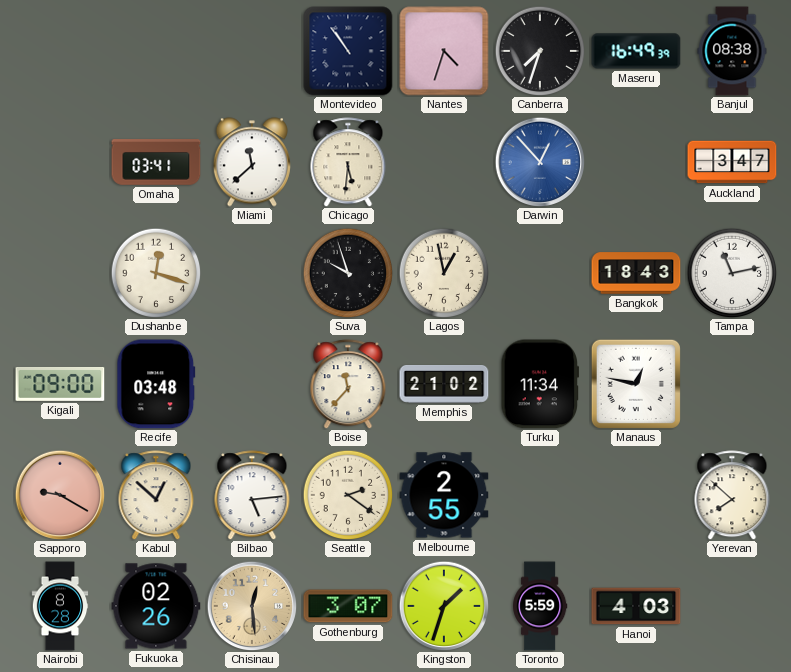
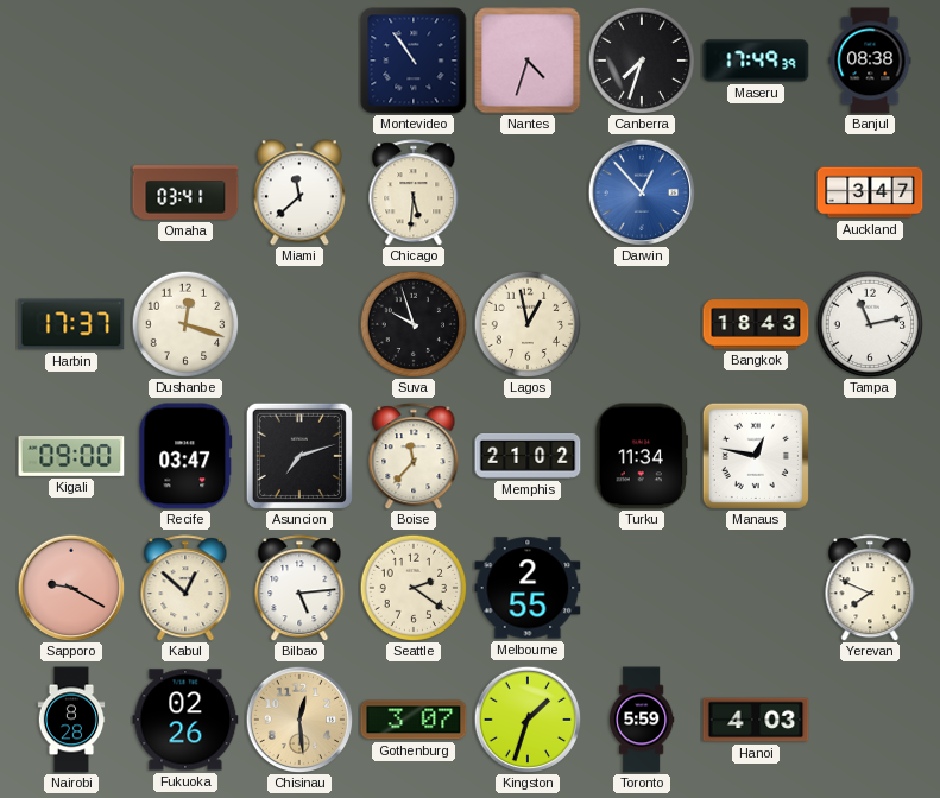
Maseru: 16:49 -> 17:49 (756, 61)
Harbin: none -> 17:37 (71, 324)
Recife: 03:48 -> 03:47 (185, 456)
Asuncion: none -> 7:12 (299, 456)
Yerevan: 7:52 -> 7:49 (870, 588)
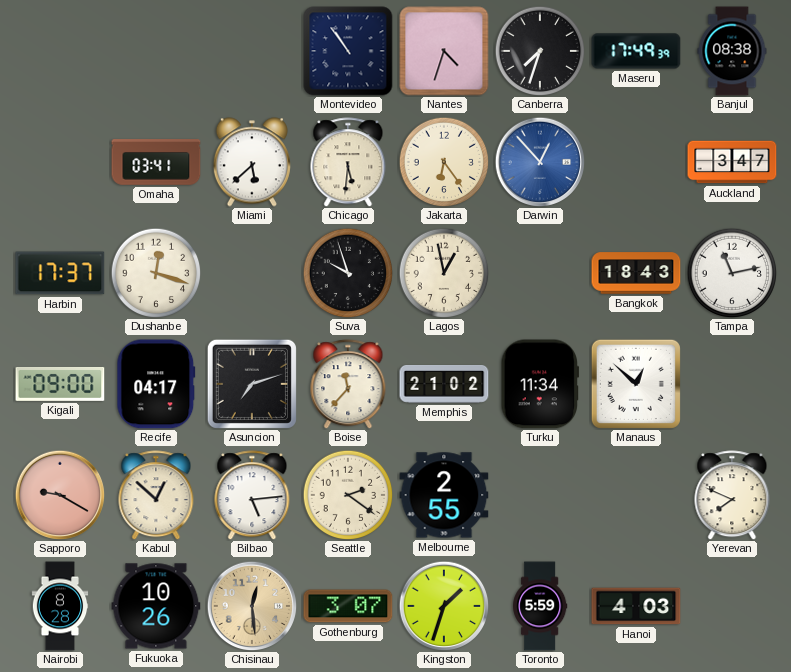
Miami: 11:38 -> 5:38 (252, 162)
Jakarta: none -> 6:24 (444, 162)
Recife: 03:47 -> 04:17 (156, 384)
Manaus: 12:47 -> 12:52 (636, 384)
Fukuoka: 02:26 -> 10:26 (156, 606)
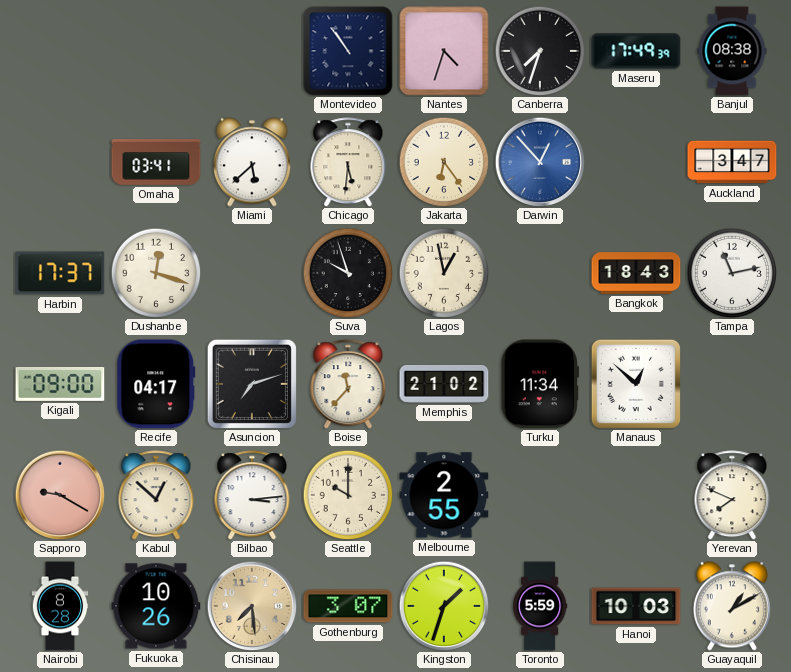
Bilbao: 5:14 -> 3:14 (252, 495)
Seattle: 2:21 -> 10:00 (348, 495)
Chisinau: 12:29 -> 7:29 (252, 606)
Hanoi: 4:03 -> 10:03 (636, 606)
Guayaquil: none -> 1:10 (732, 606)
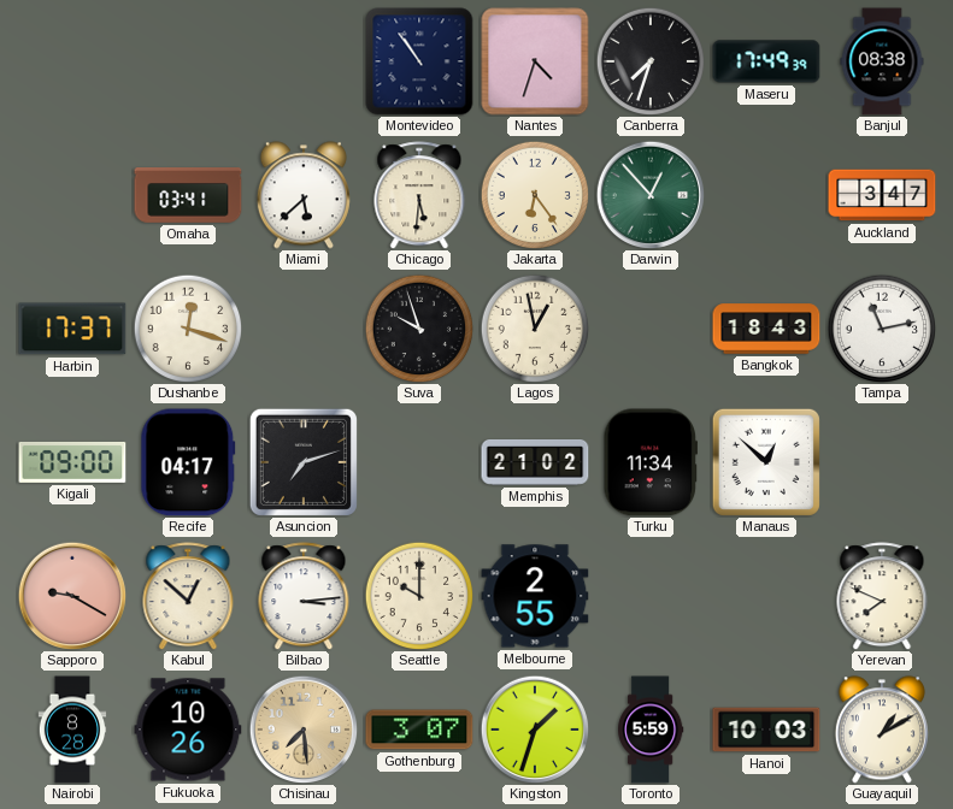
Darwin dial: blue -> green (651, 195)
Boise: 11:37 -> none (348, 384)
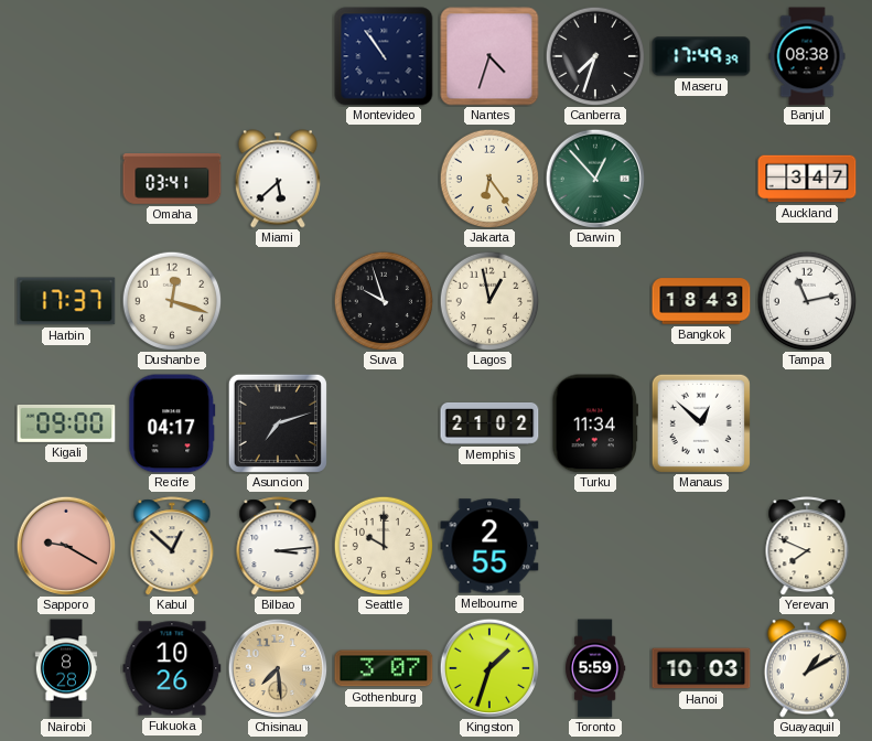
Chicago: 5:31 -> none (419, 195)
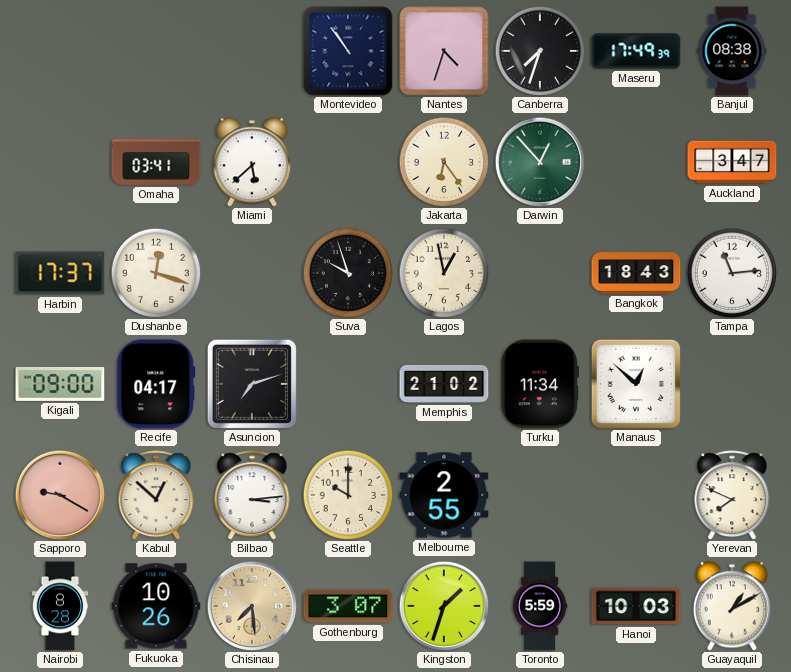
Tampa: 11:13 -> 11:14 (732, 273)
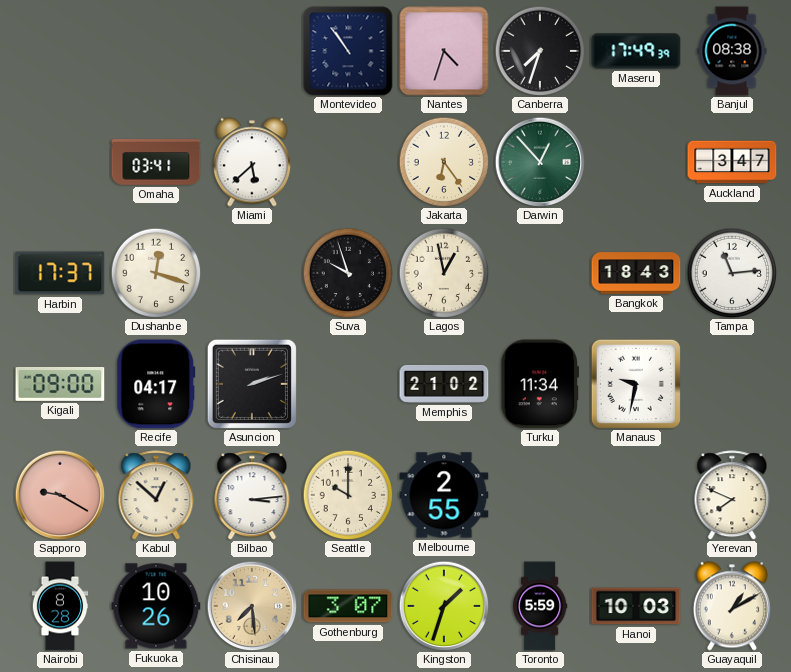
Asuncion: 7:12 -> 2:12 (252, 384)
Manaus: 12:52 -> 9:32 (636, 384)
